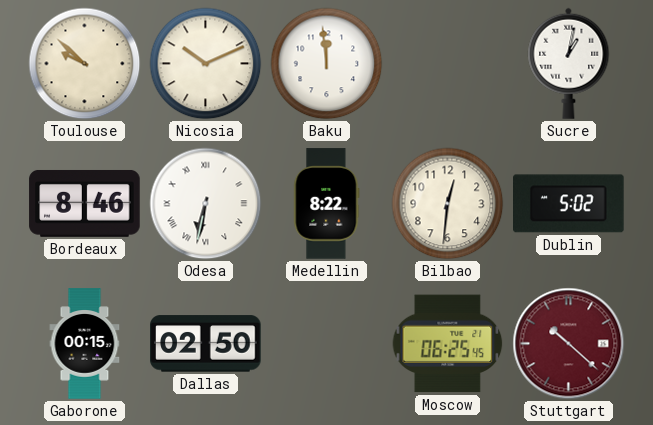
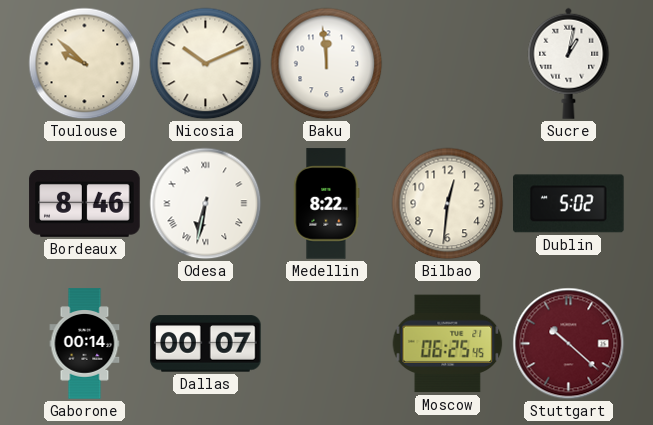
Gaborone: 00:15 -> 00:14 (85, 344)
Dallas: 02:50 -> 00:07 (206, 344)
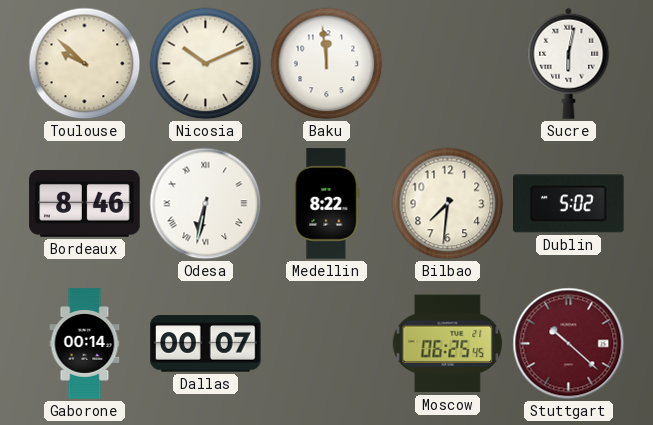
Sucre: 1:02 -> 6:02 (569, 63)
Bilbao: 12:31 -> 7:31 (448, 204)
